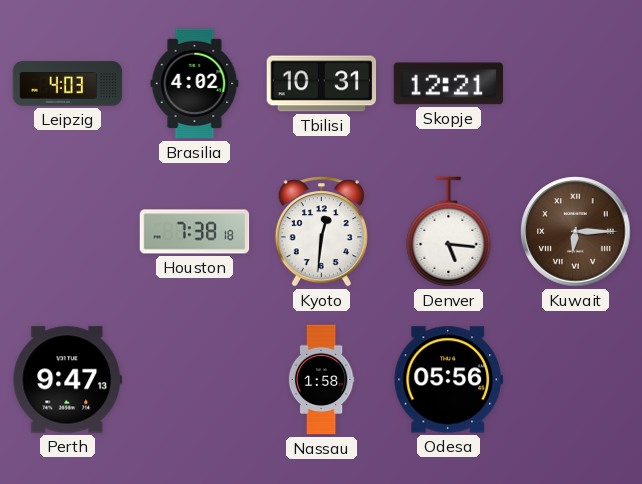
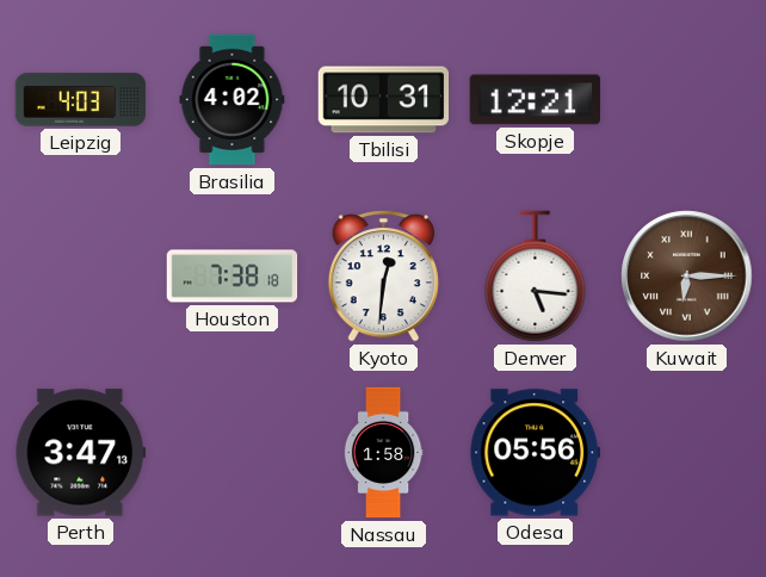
Perth: 9:47 -> 3:47 (81, 453)
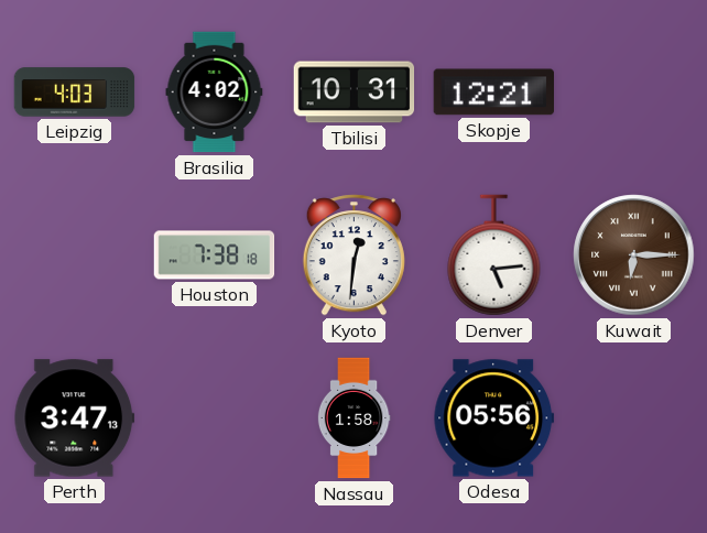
Denver: 5:16 -> 5:14 (494, 255)
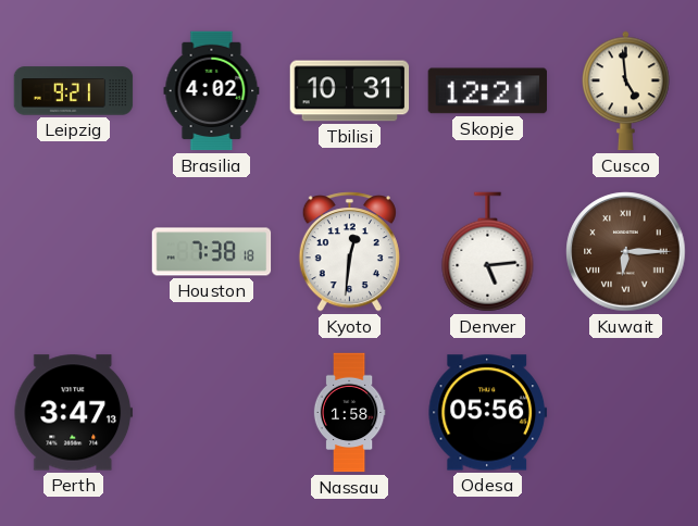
Leipzig: 4:03 -> 9:21 (74, 91)
Cusco: none -> 4:59 (626, 91)
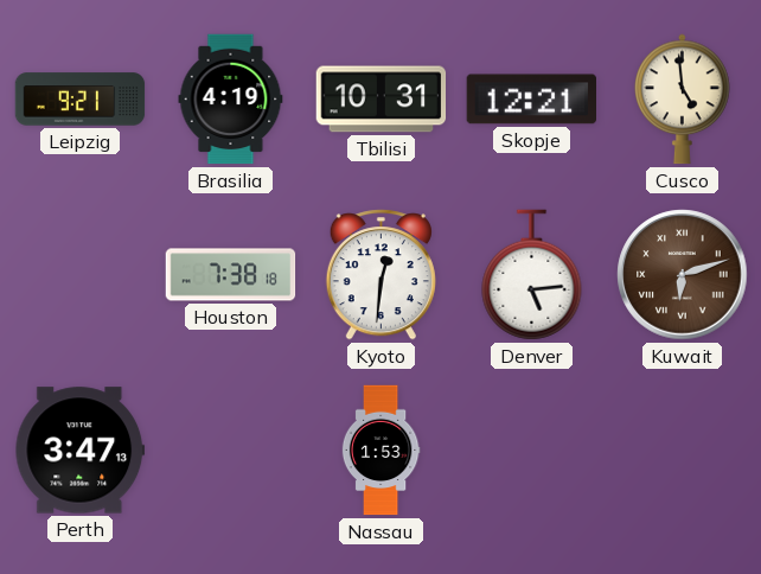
Brasilia: 4:02 -> 4:19 (231, 100)
Kuwait: 6:15 -> 6:12 (683, 275)
Nassau: 1:58 -> 1:53 (380, 451)
Odesa: 05:56 -> none (488, 413)
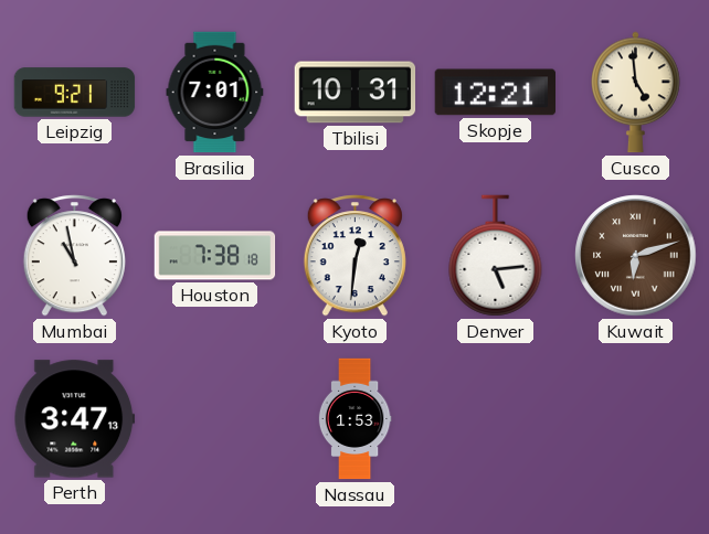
Brasilia: 4:19 -> 7:01 (215, 93)
Mumbai: none -> 10:58 (74, 256)
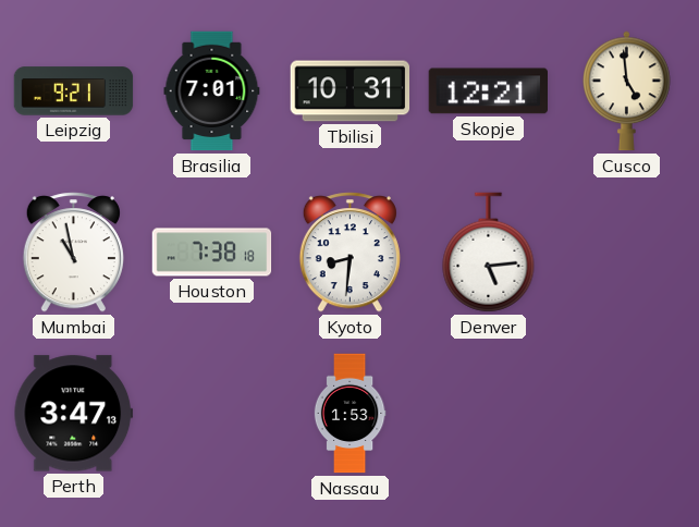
Kyoto: 12:31 -> 8:31 (349, 253)
Kuwait: 6:12 -> none (636, 256)
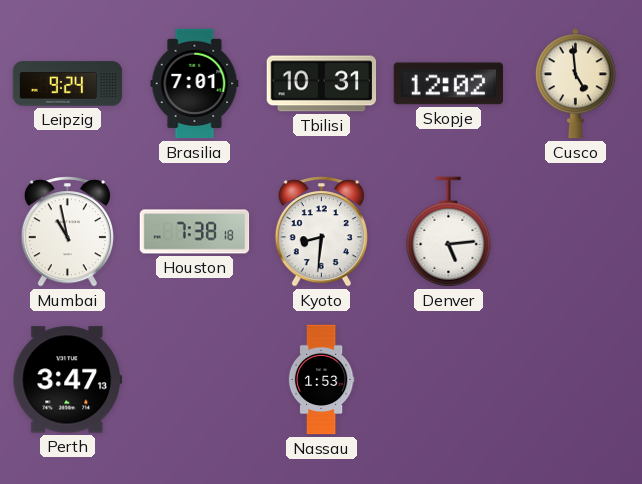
Leipzig: 9:21 -> 9:24 (68, 84)
Skopje: 12:21 -> 12:02 (448, 84)
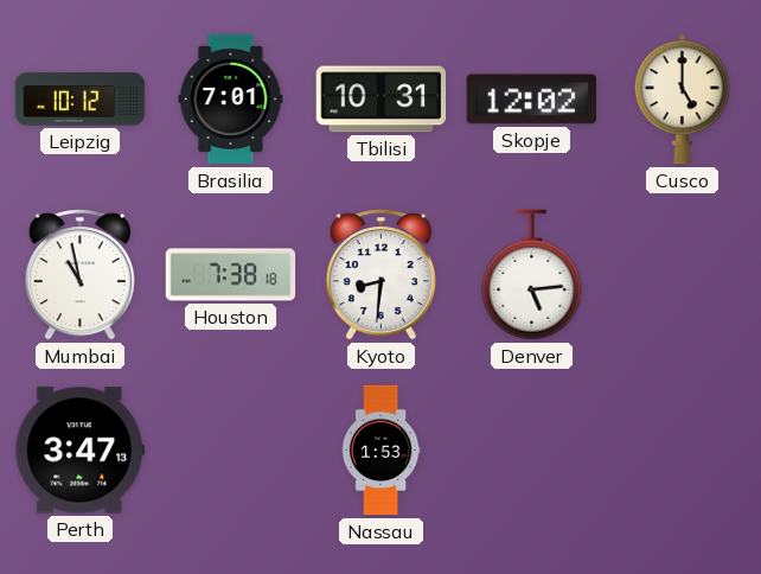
Leipzig: 9:24 -> 10:12 (81, 100)
Cusco: 4:59 -> 5:00 (683, 100)
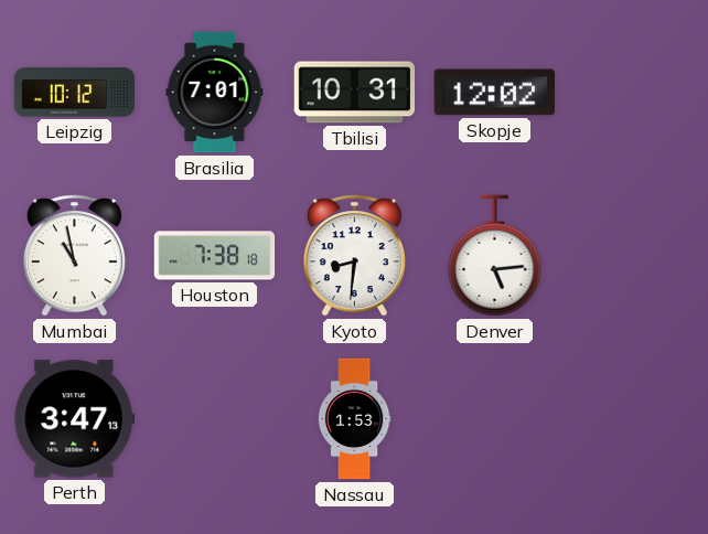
Cusco: 5:00 -> none (683, 100)
